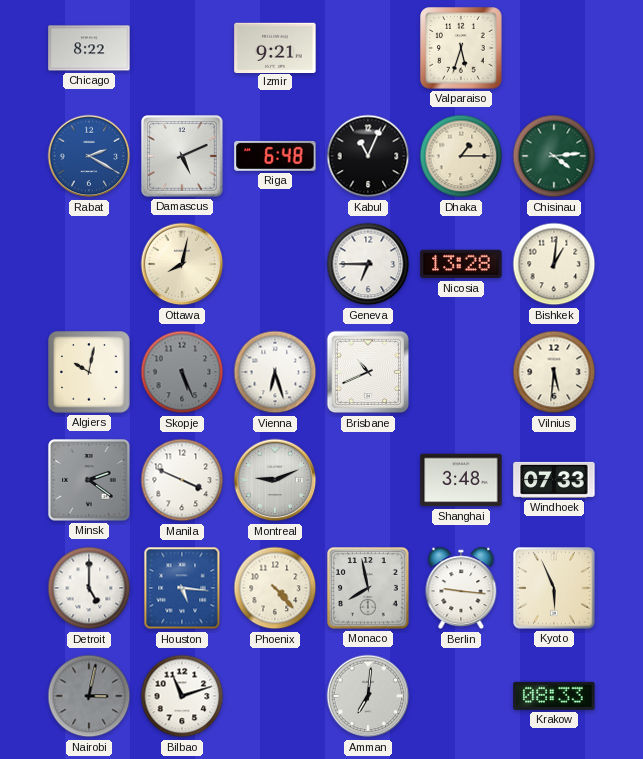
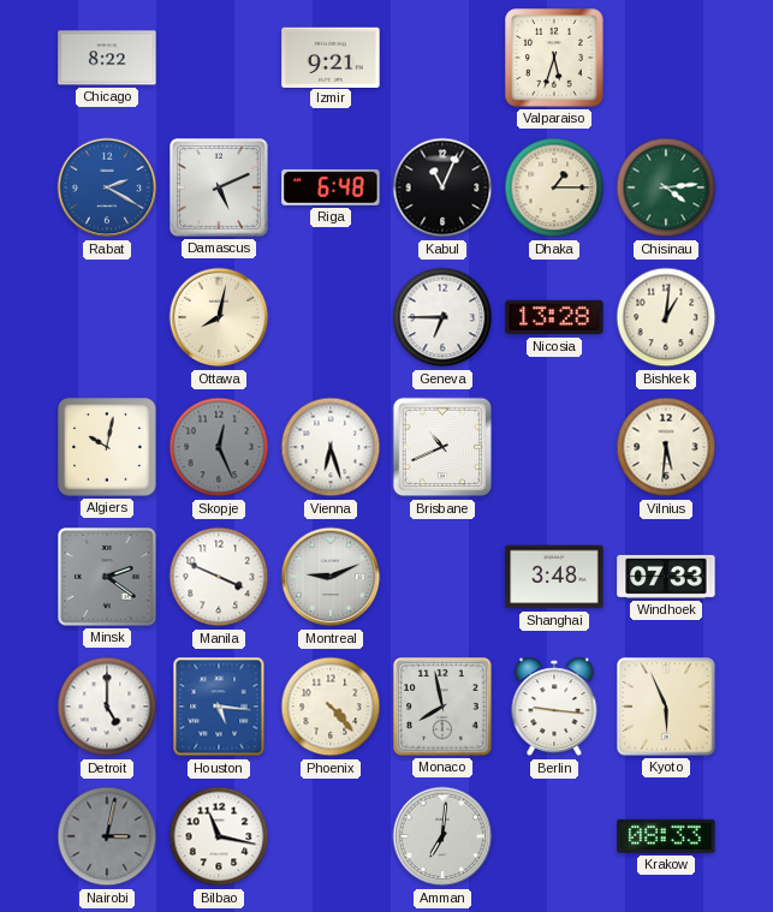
Skopje: 5:26 -> 12:26 (219, 447)
Bilbao: 11:12 -> 11:17 (219, 836)
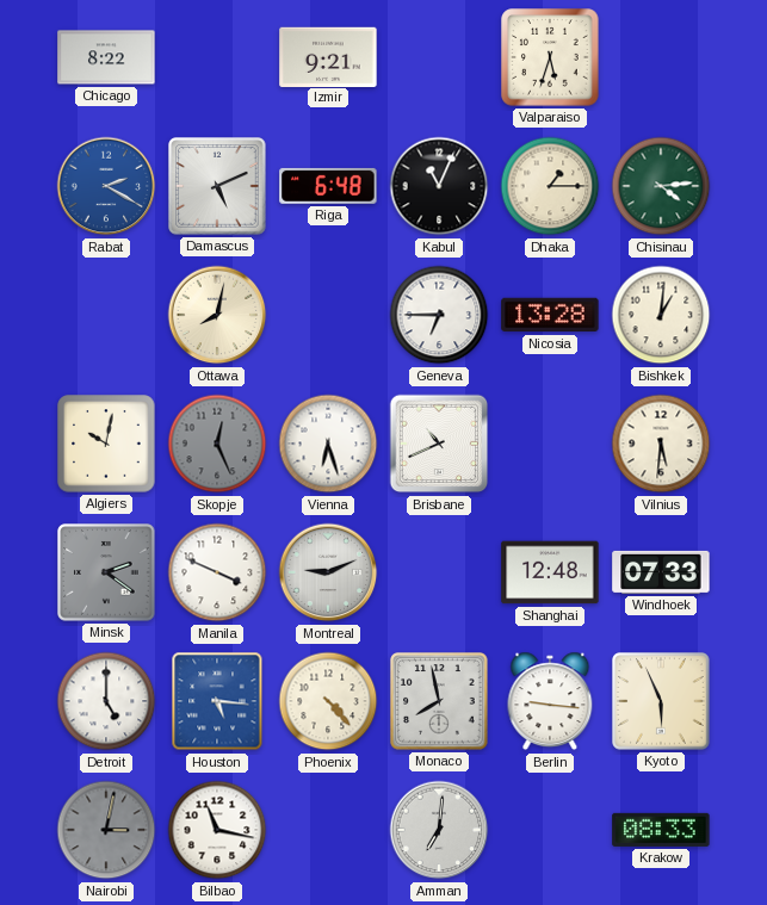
Shanghai: 3:48 -> 12:48 (550, 572)
